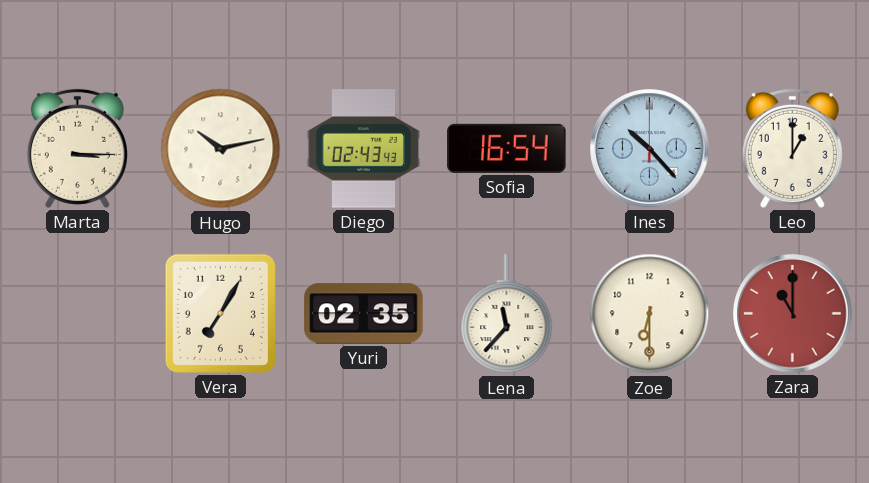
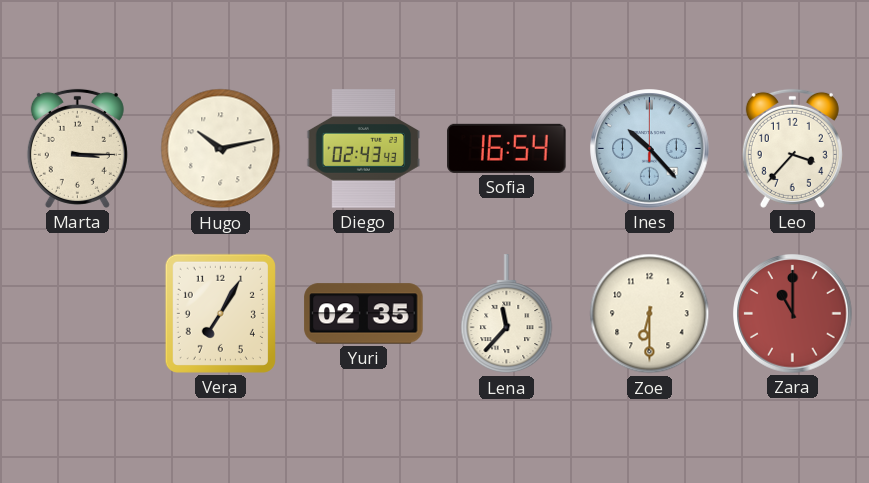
Leo: 1:00 -> 3:37 (792, 148)
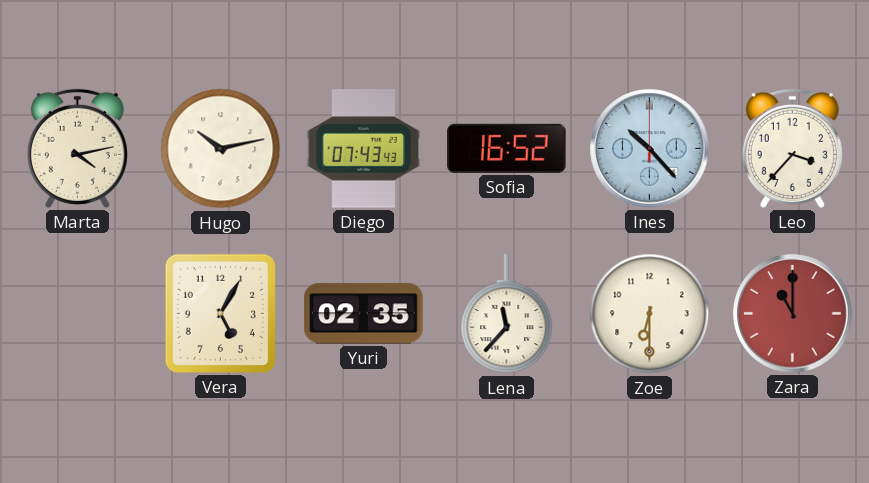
Marta: 3:15 -> 4:13 (77, 148)
Diego: 02:43 -> 07:43 (363, 149)
Sofia: 16:54 -> 16:52 (507, 148)
Vera: 7:05 -> 5:05 (220, 313)
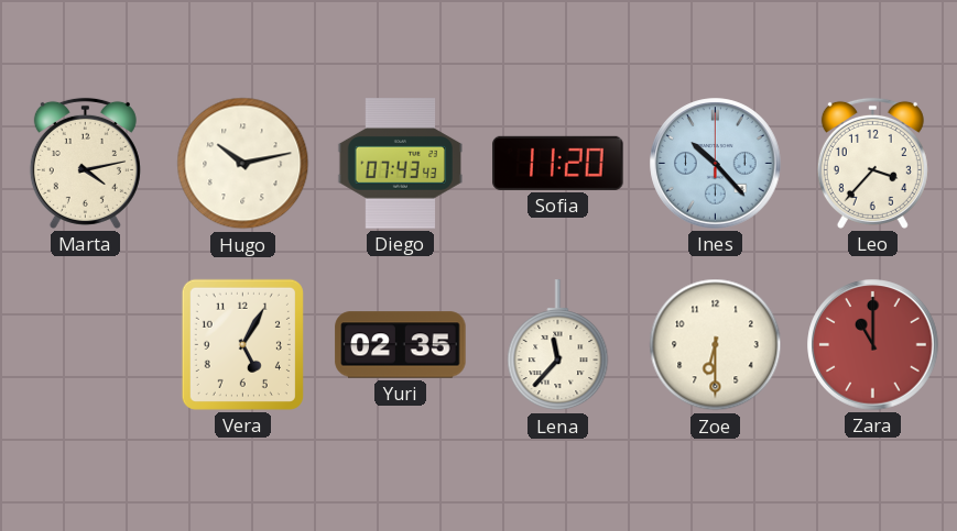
Sofia: 16:52 -> 11:20 (558, 163)
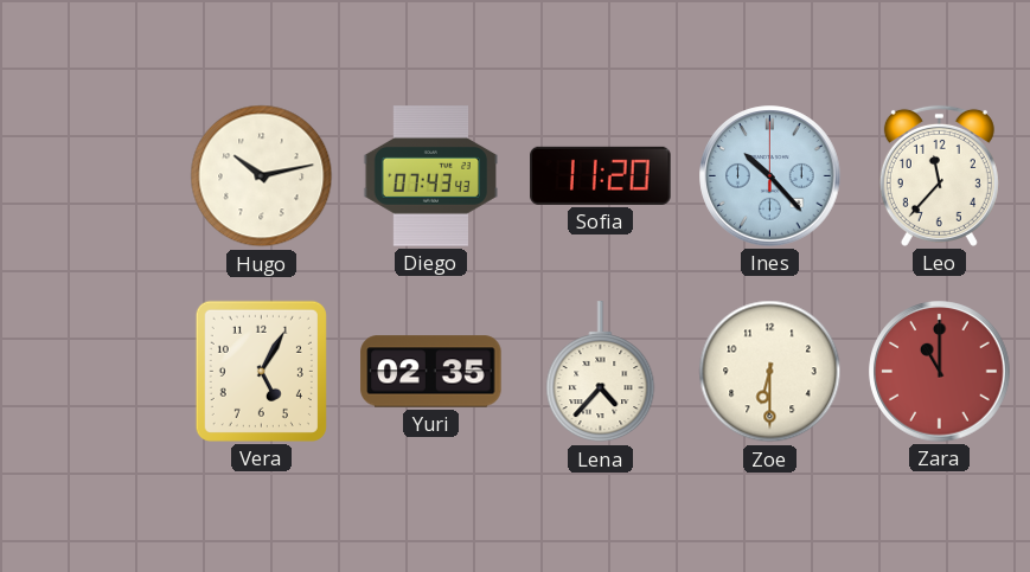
Marta: 4:13 -> none (85, 163)
Leo: 3:37 -> 11:37 (939, 175)
Lena: 11:37 -> 4:37 (601, 372)
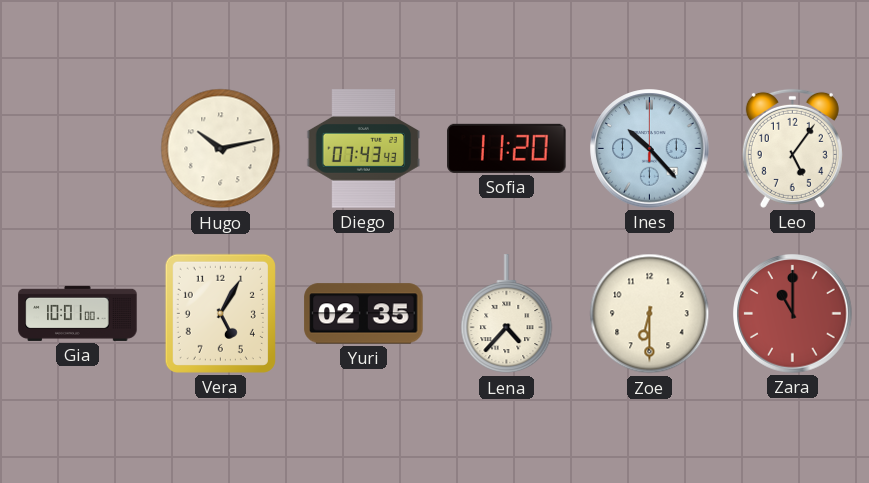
Leo: 11:37 -> 5:06 (792, 148)
Gia: none -> 10:01 (78, 313)
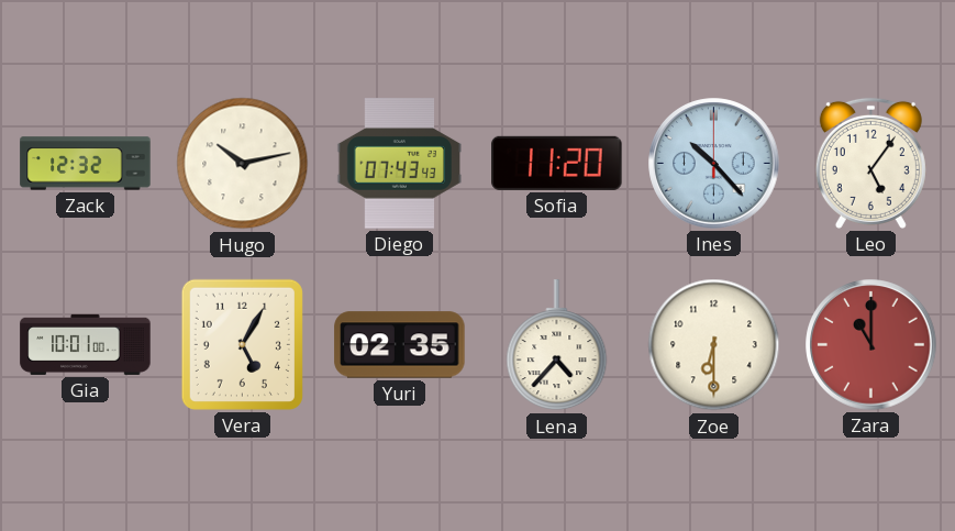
Zack: none -> 12:32 (86, 164)
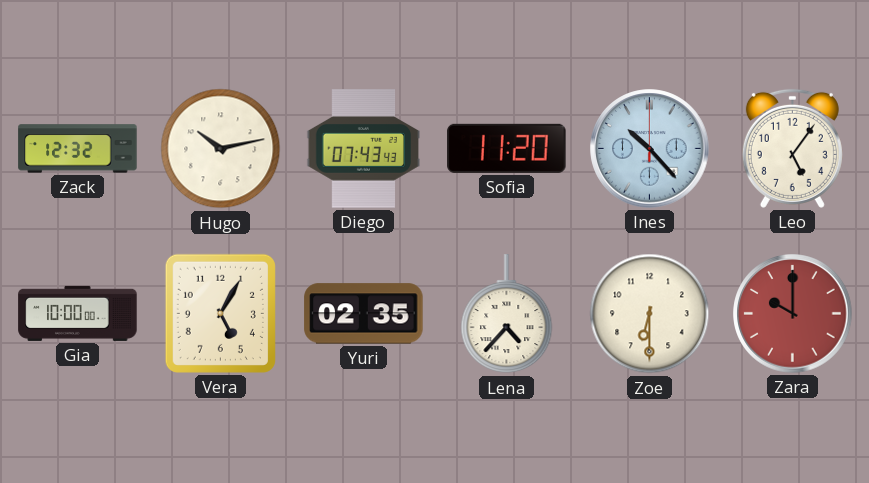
Gia: 10:01 -> 10:00 (78, 313)
Zara: 11:00 -> 10:00 (793, 314)
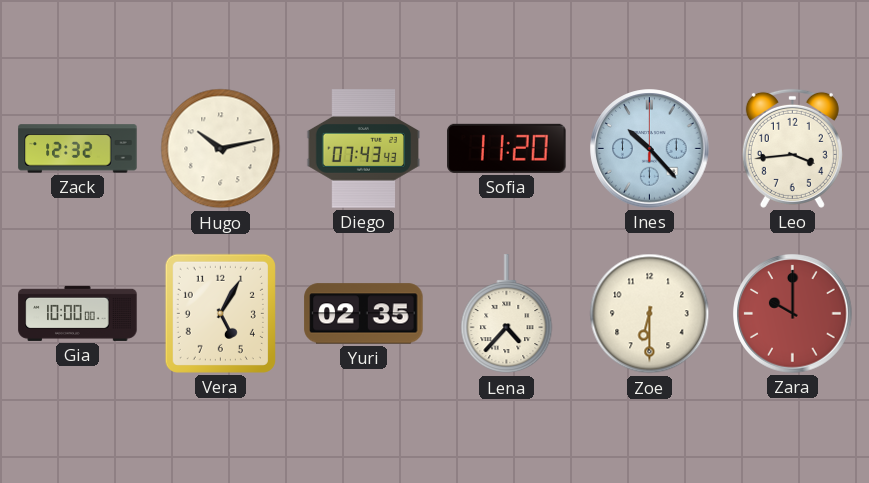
Leo: 5:06 -> 3:44 (792, 148)
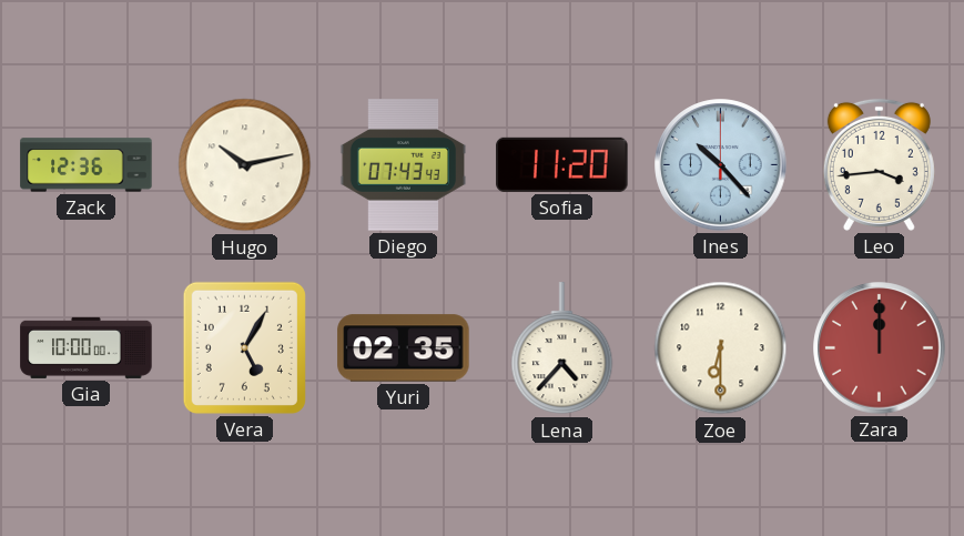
Zack: 12:32 -> 12:36 (87, 165)
Zara: 10:00 -> 12:00 (880, 348)
